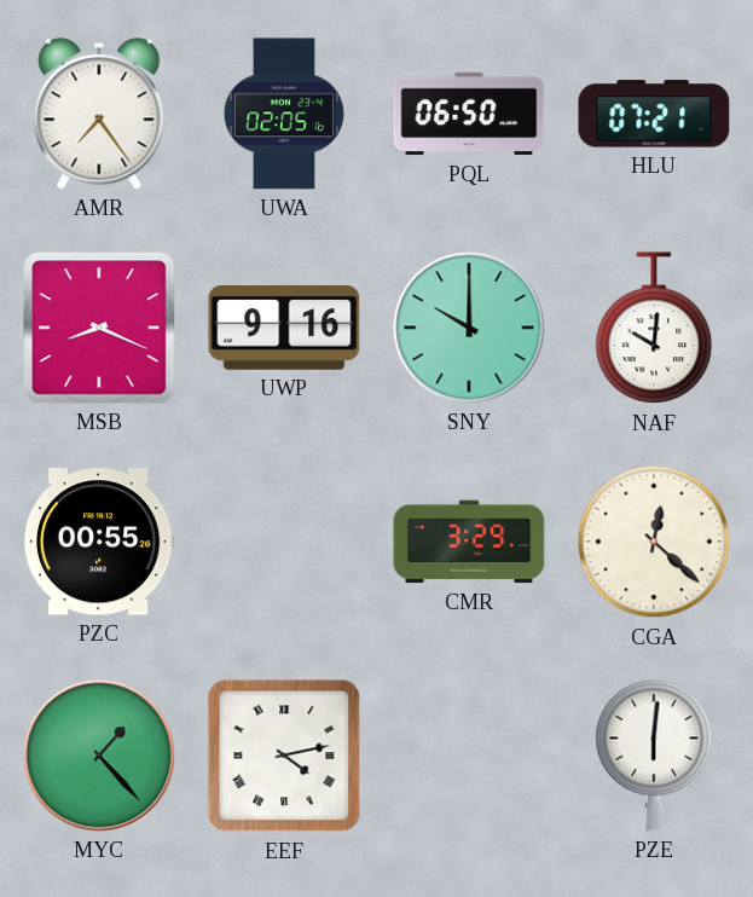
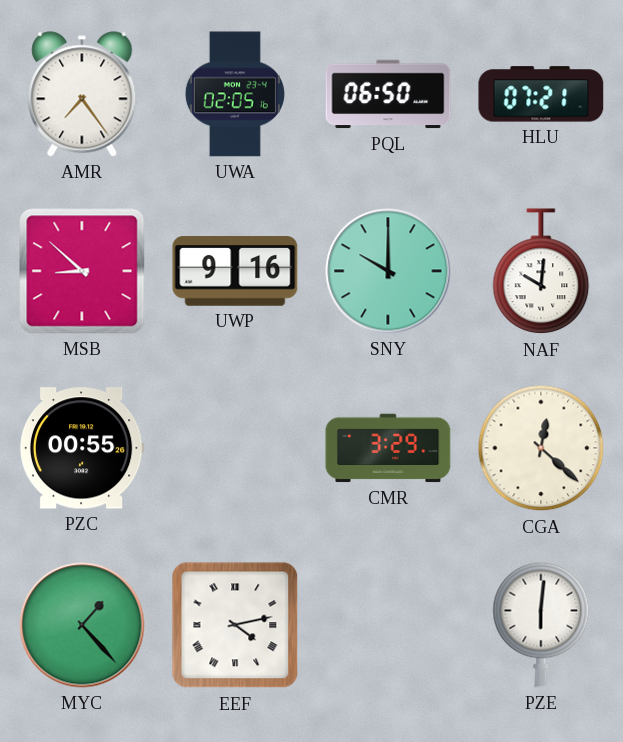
MSB: 8:19 -> 8:52 (82, 271)
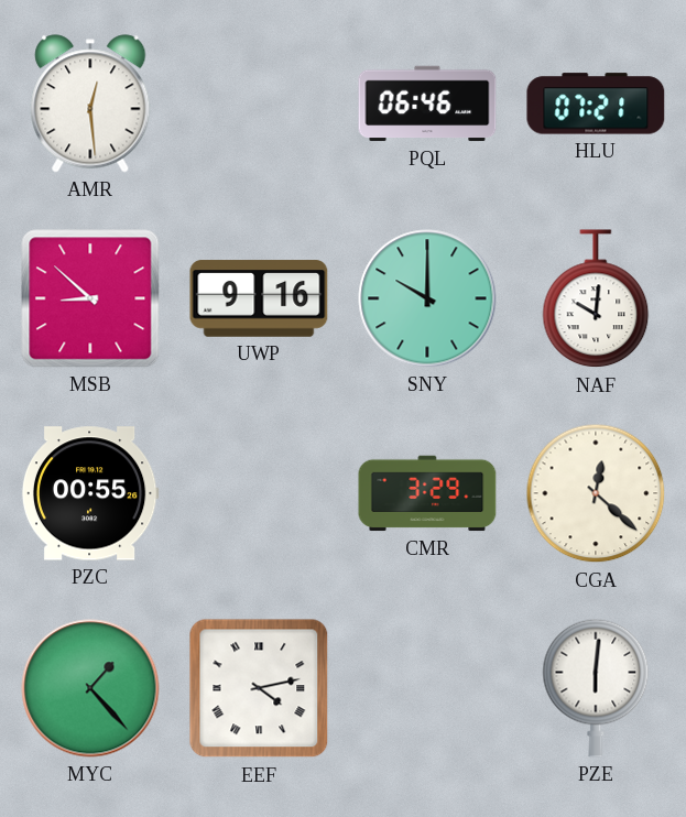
AMR: 7:24 -> 12:29 (90, 104)
UWA: 02:05 -> none (235, 94)
PQL: 06:50 -> 06:46 (427, 104)
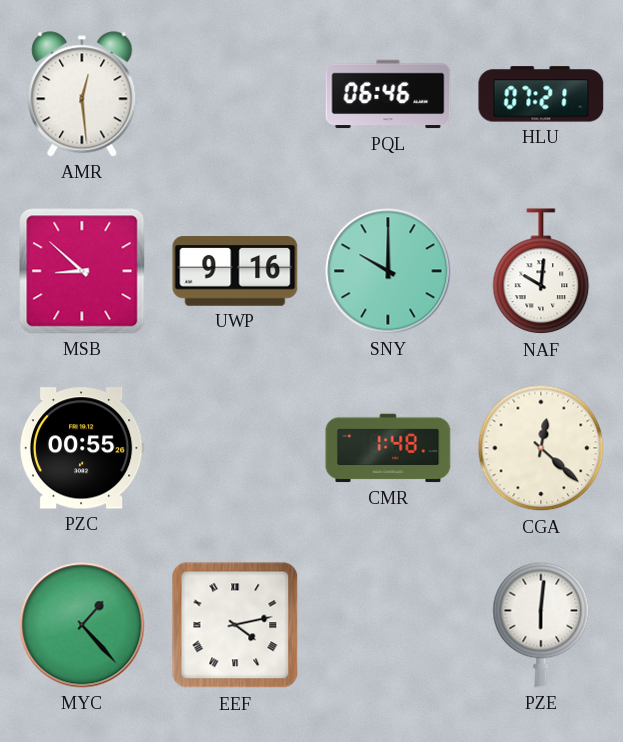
CMR: 3:29 -> 1:48 (388, 448)
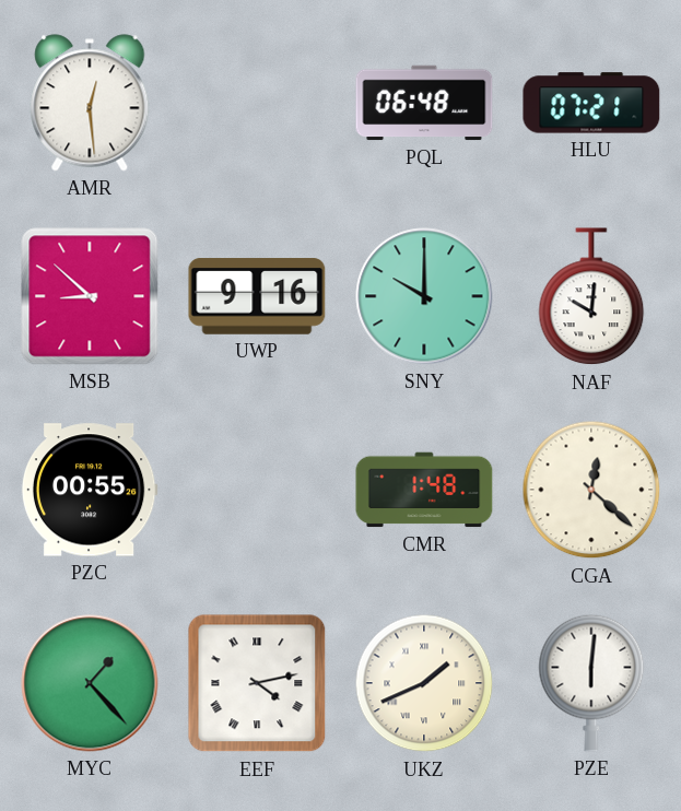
PQL: 06:46 -> 06:48 (424, 103)
UKZ: none -> 1:41 (424, 683)
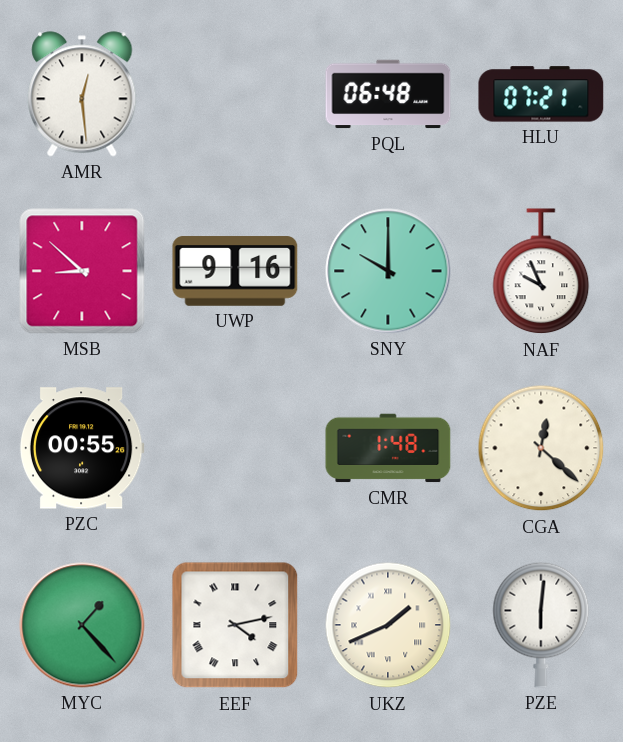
NAF: 10:01 -> 9:56 (541, 272)
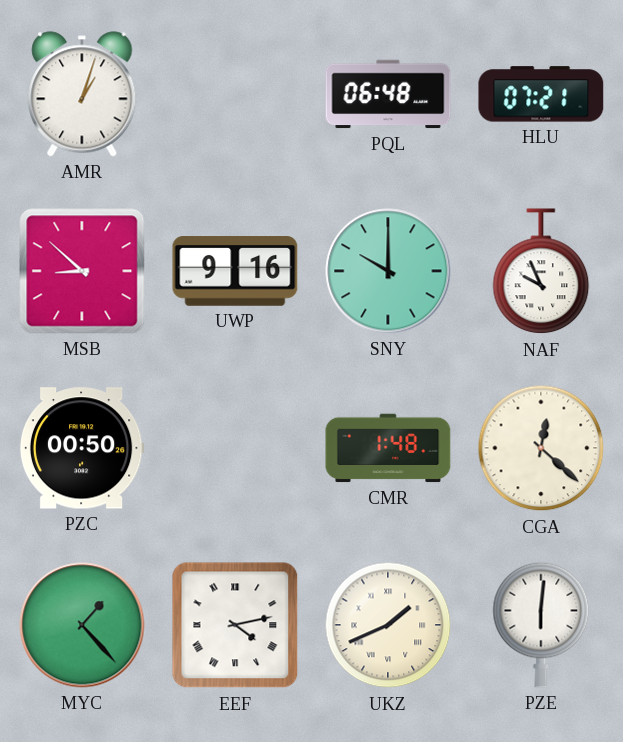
AMR: 12:29 -> 1:03 (82, 94)
PZC: 00:55 -> 00:50 (82, 448)
